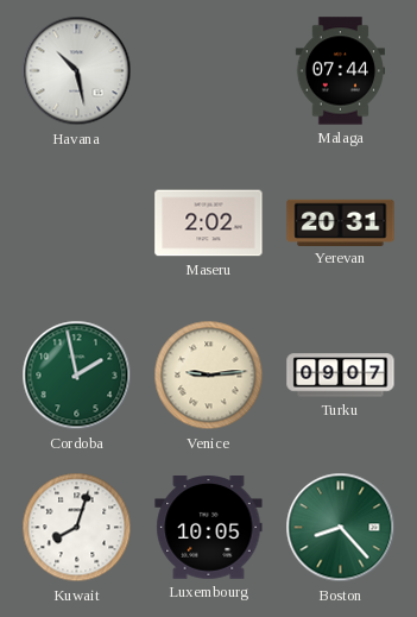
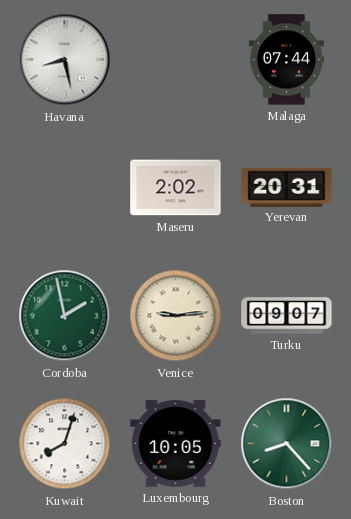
Havana: 10:28 -> 8:28 (65, 60)
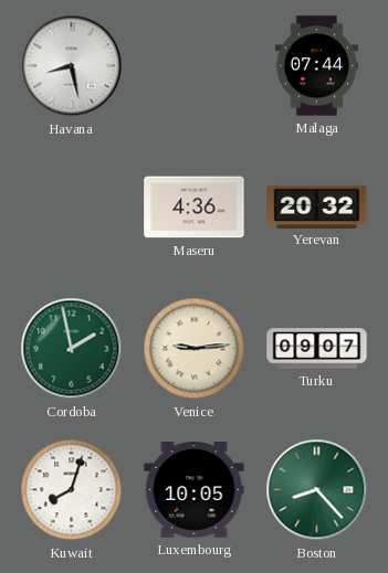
Maseru: 2:02 -> 4:36 (195, 208)
Yerevan: 20:31 -> 20:32 (317, 206)
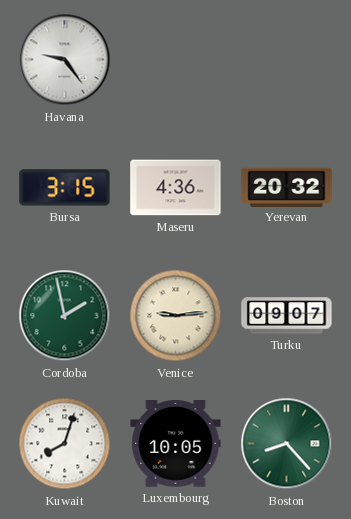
Havana: 8:28 -> 9:24 (65, 60)
Malaga: 07:44 -> none (316, 66)
Bursa: none -> 3:15 (65, 188)
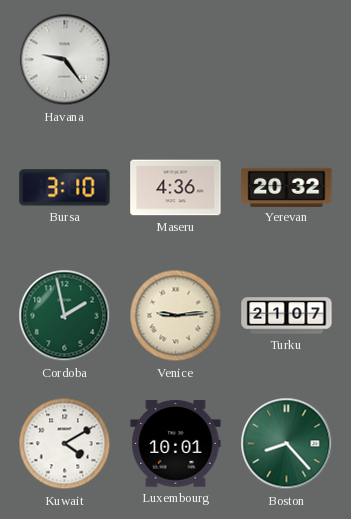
Bursa: 3:15 -> 3:10 (65, 188)
Turku: 09:07 -> 21:07 (287, 316)
Kuwait: 8:03 -> 4:10 (65, 444)
Luxembourg: 10:05 -> 10:01 (176, 444)
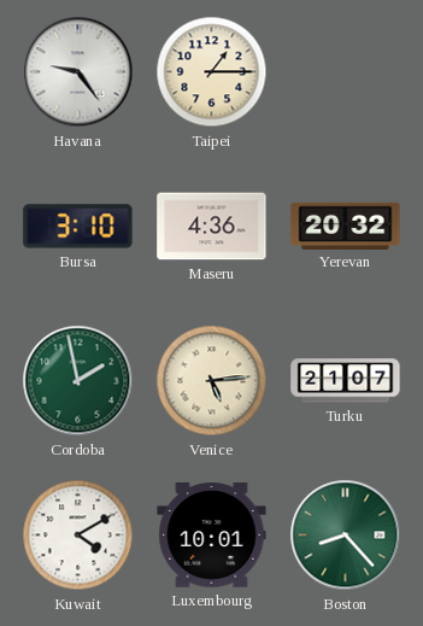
Taipei: none -> 1:15 (212, 72)
Venice: 9:14 -> 5:14 (212, 381)
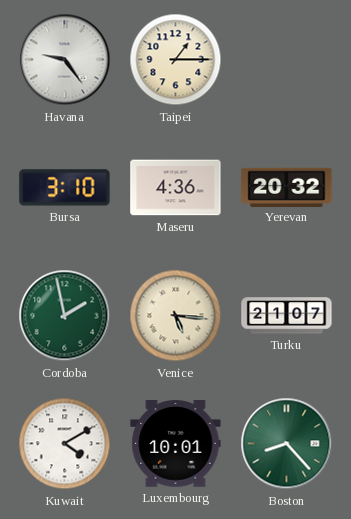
Venice: 5:14 -> 5:16 (176, 316)
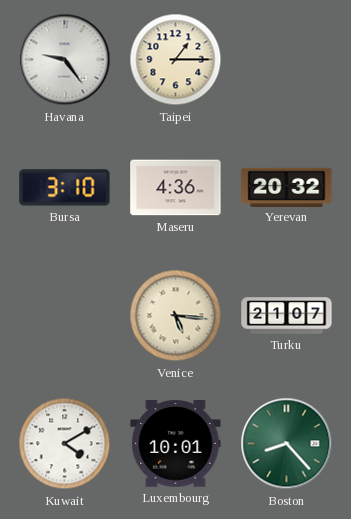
Cordoba: 1:58 -> none (65, 316)
